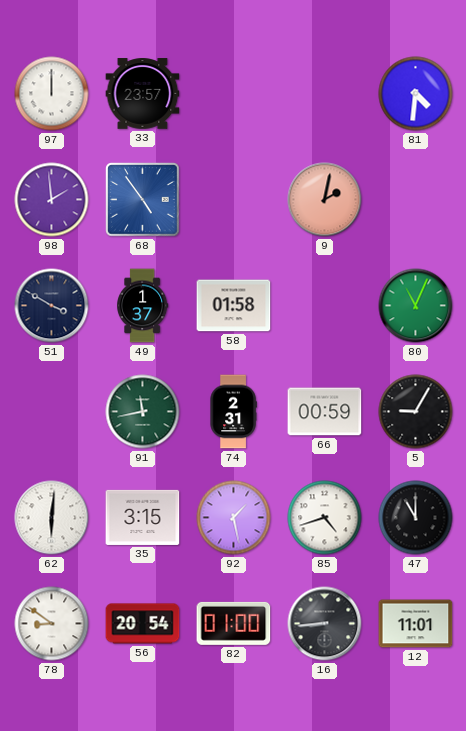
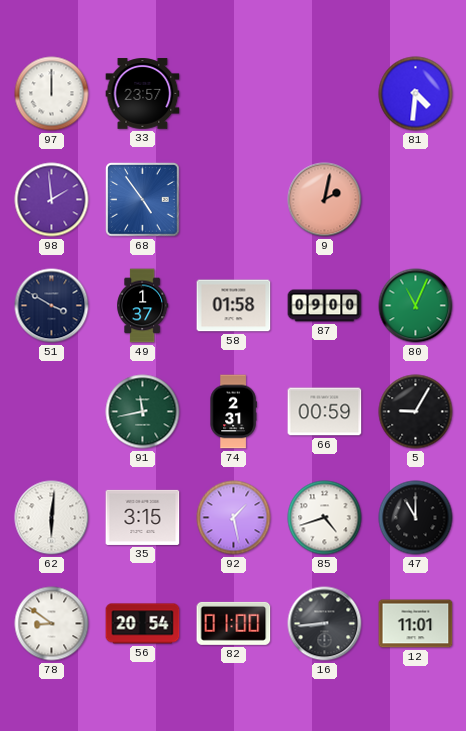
87: none -> 09:00 (325, 306)
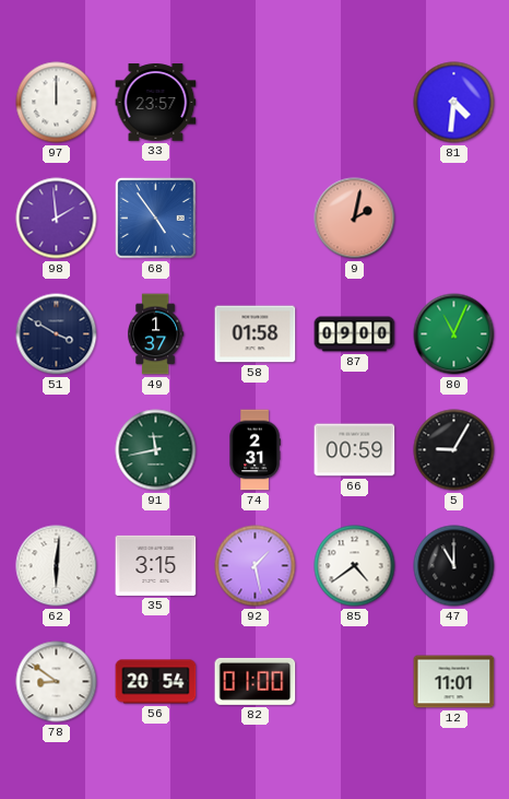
85: 4:42 -> 4:39 (355, 566)
16: 8:44 -> none (325, 624)
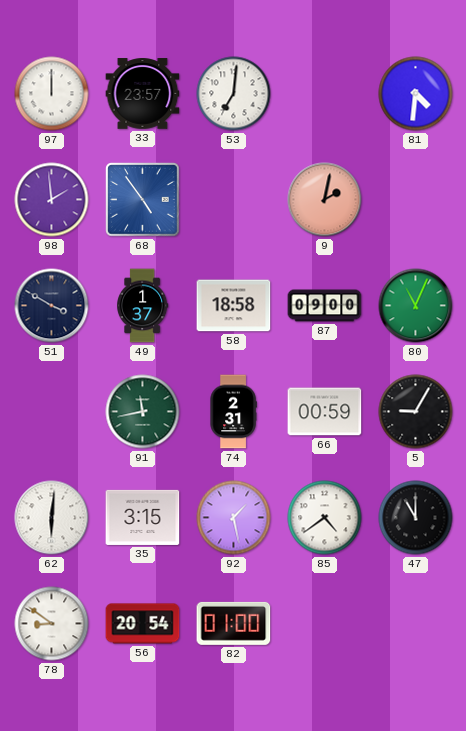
53: none -> 7:01 (234, 94)
58: 01:58 -> 18:58 (234, 306)
12: 11:01 -> none (454, 682)
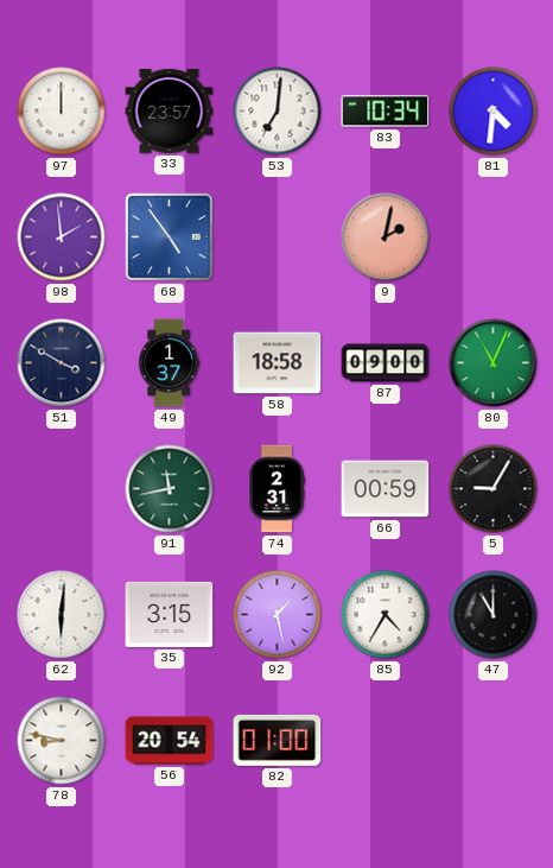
83: none -> 10:34 (386, 112)
85: 4:39 -> 4:35 (386, 615)
78: 8:51 -> 8:47 (62, 741)
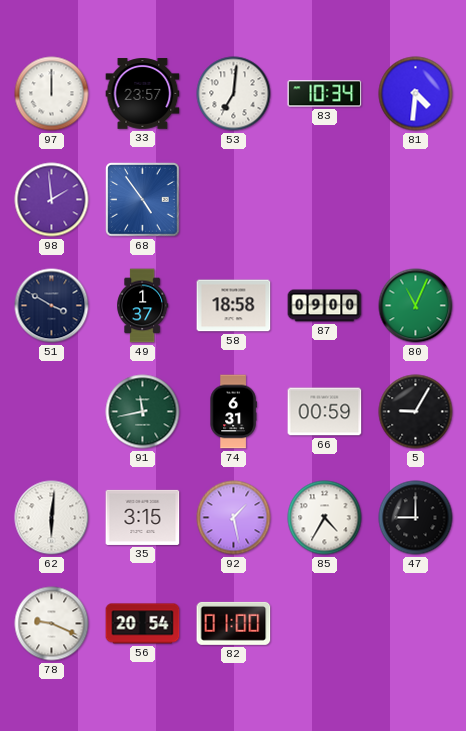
9: 2:02 -> none (386, 237)
74: 2:31 -> 6:31 (233, 412)
47: 11:00 -> 9:00 (416, 518)
78: 8:47 -> 9:19 (52, 624)
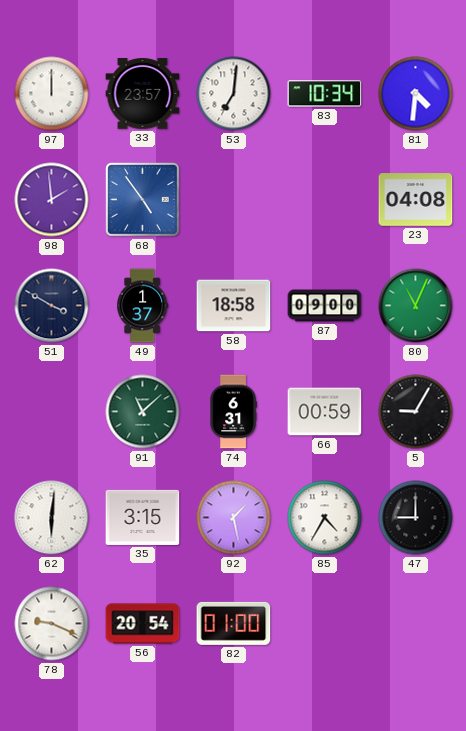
23: none -> 04:08 (416, 200)
91: 11:43 -> 11:08 (143, 412)
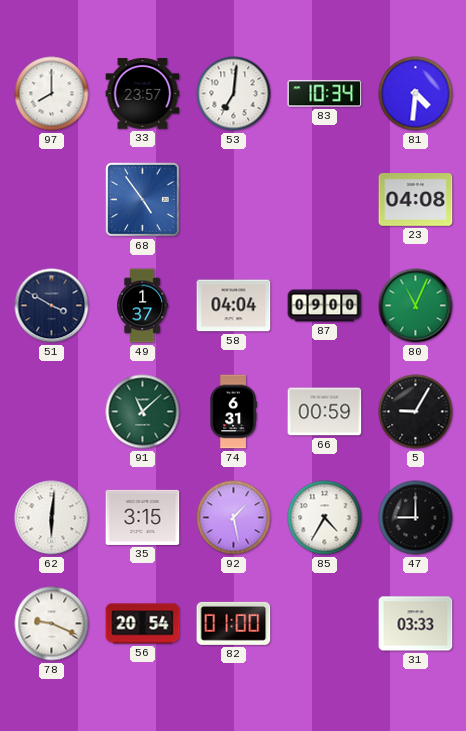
97: 12:00 -> 8:00 (52, 94)
98: 1:59 -> none (52, 200)
58: 18:58 -> 04:04 (234, 306)
31: none -> 03:33 (416, 624)
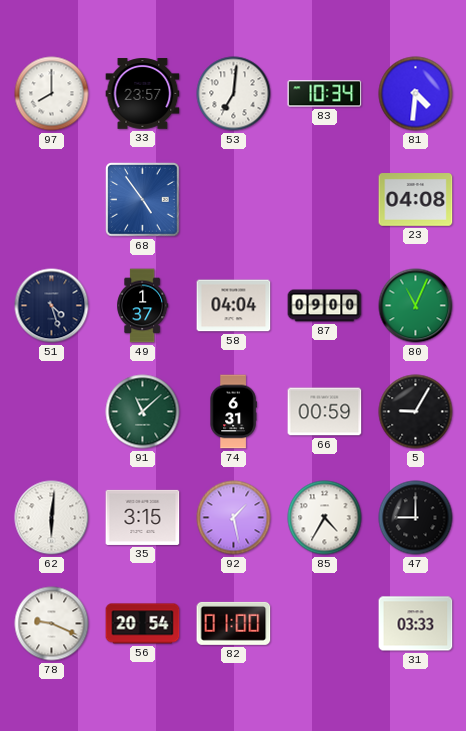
51: 3:50 -> 4:27 (52, 306)
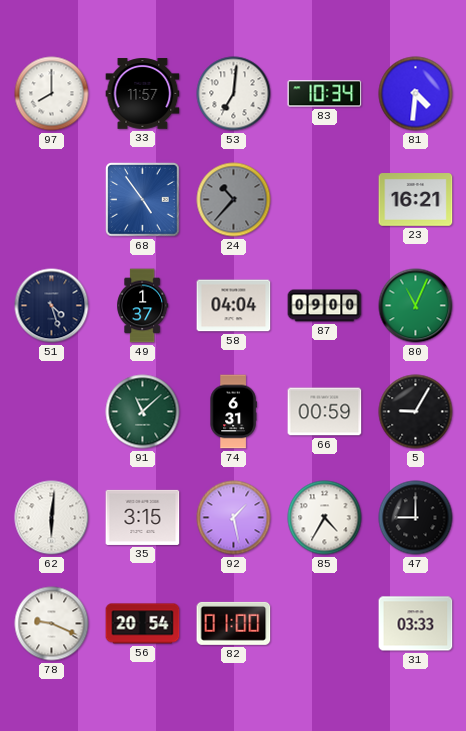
33: 23:57 -> 11:57 (143, 94)
24: none -> 10:37 (234, 200)
23: 04:08 -> 16:21 (416, 200)
